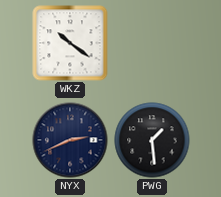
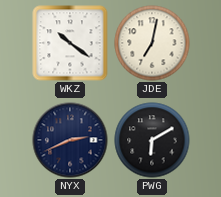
JDE: none -> 7:02 (152, 43)
PWG: 1:29 -> 6:10 (152, 140)
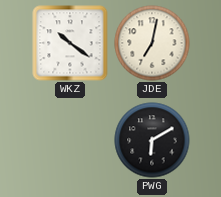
NYX: 2:41 -> none (70, 140)
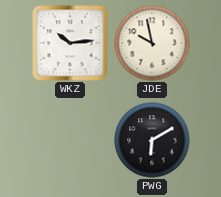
WKZ: 10:21 -> 10:14 (70, 43)
JDE: 7:02 -> 9:58 (152, 43)
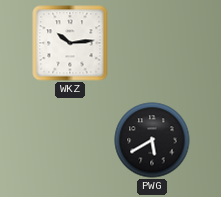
JDE: 9:58 -> none (152, 43)
PWG: 6:10 -> 5:40 (152, 140)
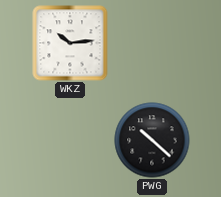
PWG: 5:40 -> 10:22 (152, 140)
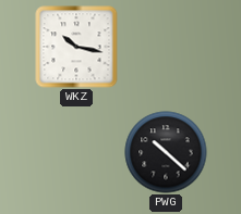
WKZ: 10:14 -> 10:17 (76, 47)
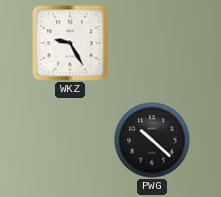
WKZ: 10:17 -> 9:25 (70, 43)
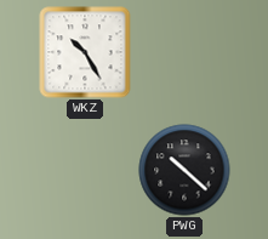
WKZ: 9:25 -> 10:25 (85, 52)
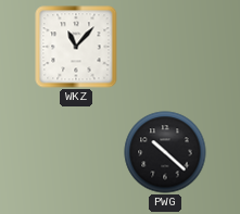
WKZ: 10:25 -> 11:07 (76, 47)
